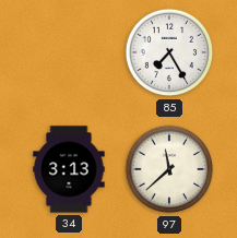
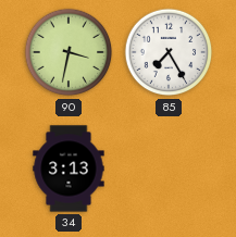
90: none -> 3:32 (69, 52)
97: 11:38 -> none (169, 169)
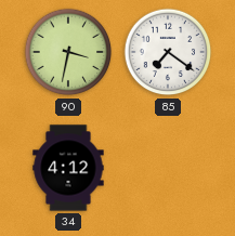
85: 7:25 -> 7:21 (168, 52)
34: 3:13 -> 4:12 (68, 168)
